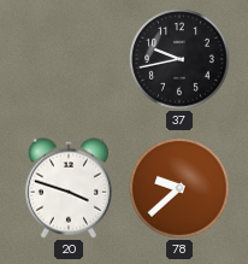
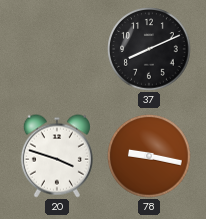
37: 9:43 -> 8:11 (149, 49)
78: 9:38 -> 9:17 (149, 156)
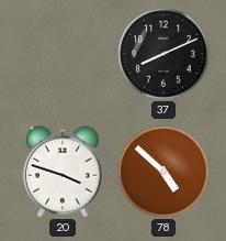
78: 9:17 -> 4:52 (163, 172)
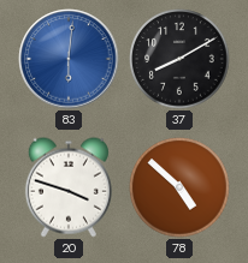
83: none -> 6:01 (69, 59)
37: 8:11 -> 8:10 (179, 59)
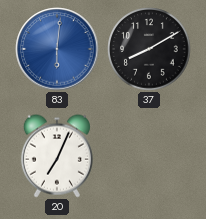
20: 3:48 -> 7:04 (57, 156)
78: 4:52 -> none (179, 187)
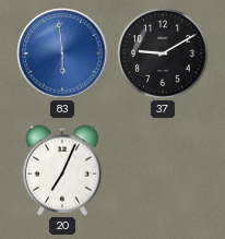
83: 6:01 -> 5:59 (62, 53)
37: 8:10 -> 9:10 (163, 53)
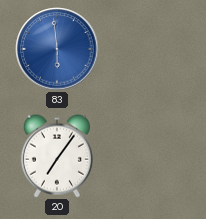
37: 9:10 -> none (163, 53)
20: 7:04 -> 7:06 (57, 156)
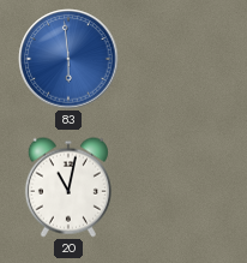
20: 7:06 -> 11:02 (68, 187)
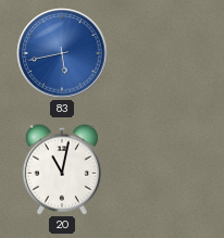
83: 5:59 -> 5:43 (62, 53)
